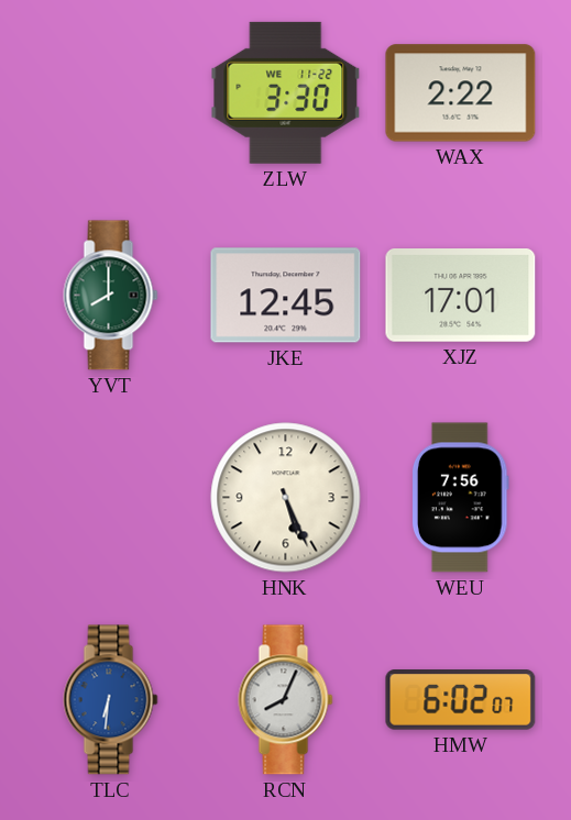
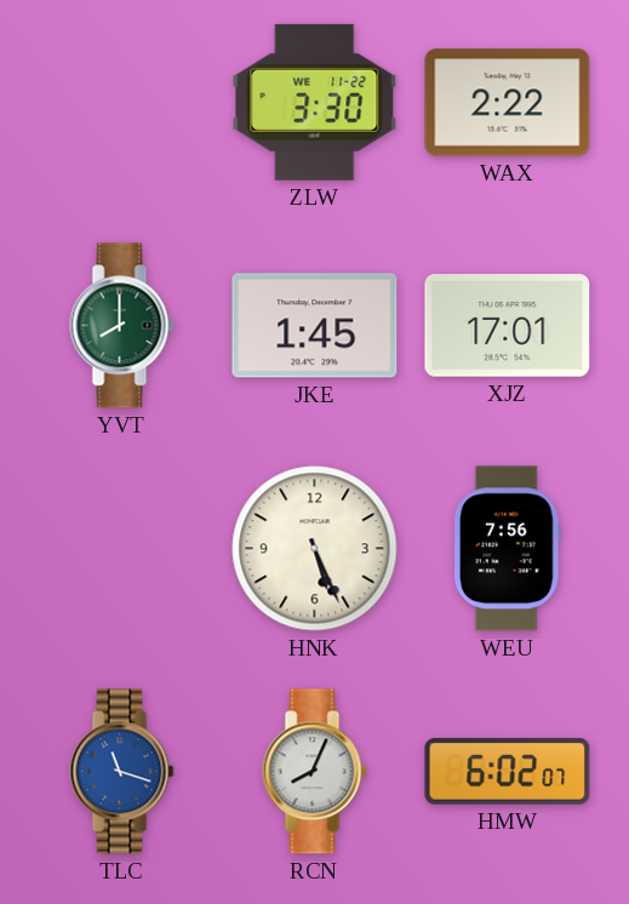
JKE: 12:45 -> 1:45 (315, 326)
TLC: 6:31 -> 11:18 (122, 772)
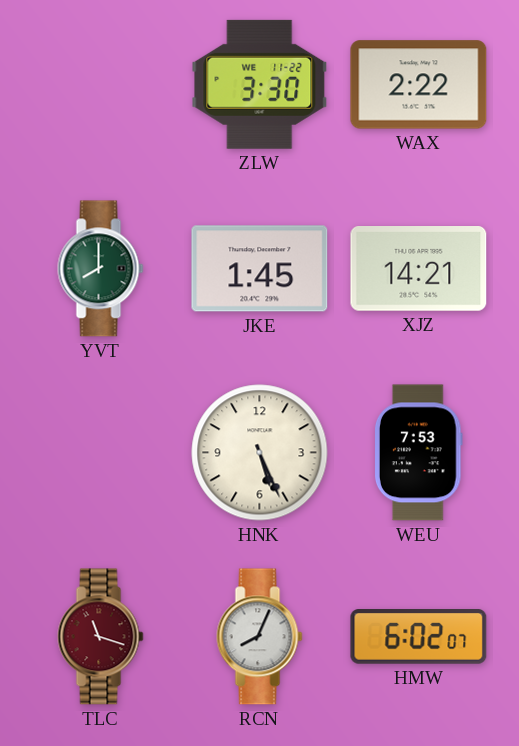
XJZ: 17:01 -> 14:21 (419, 269)
WEU: 7:56 -> 7:53 (418, 453)
TLC dial: blue -> burgundy (101, 637)
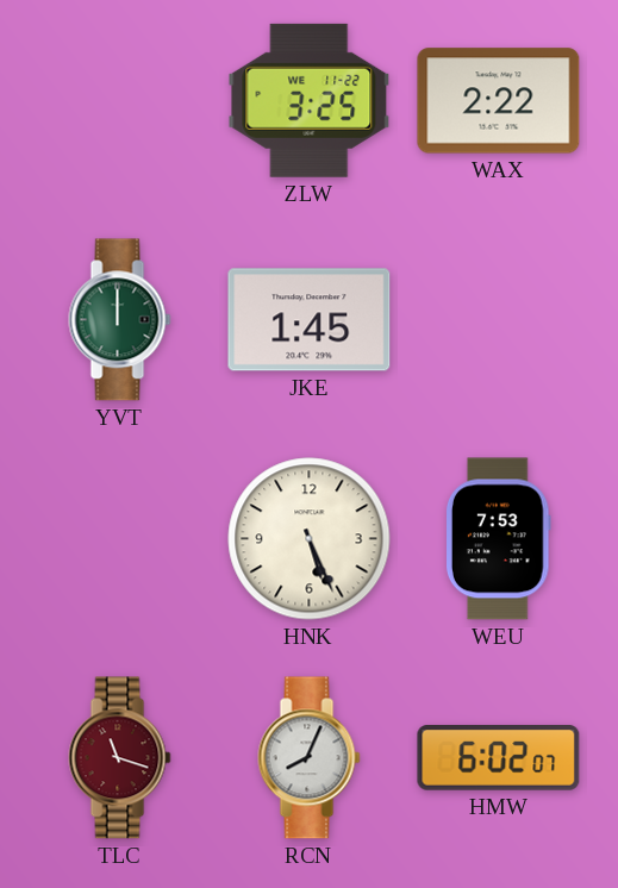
ZLW: 3:30 -> 3:25 (310, 100)
YVT: 8:00 -> 12:00 (120, 320)
XJZ: 14:21 -> none (419, 269)
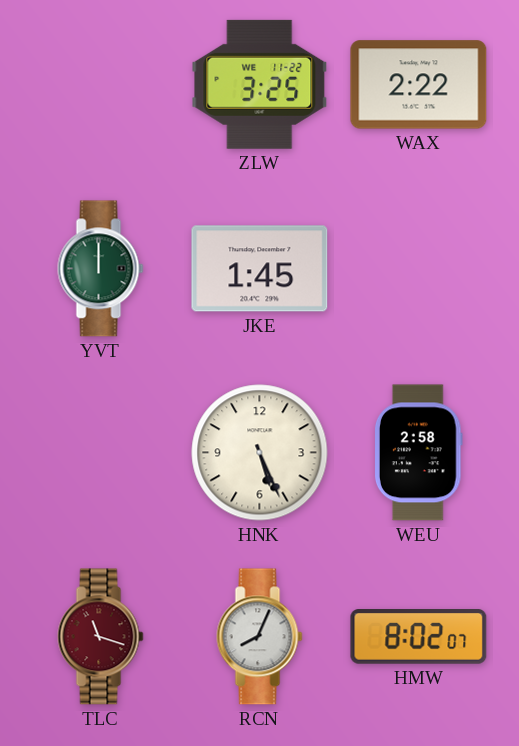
WEU: 7:53 -> 2:58 (418, 453)
HMW: 6:02 -> 8:02 (419, 637)
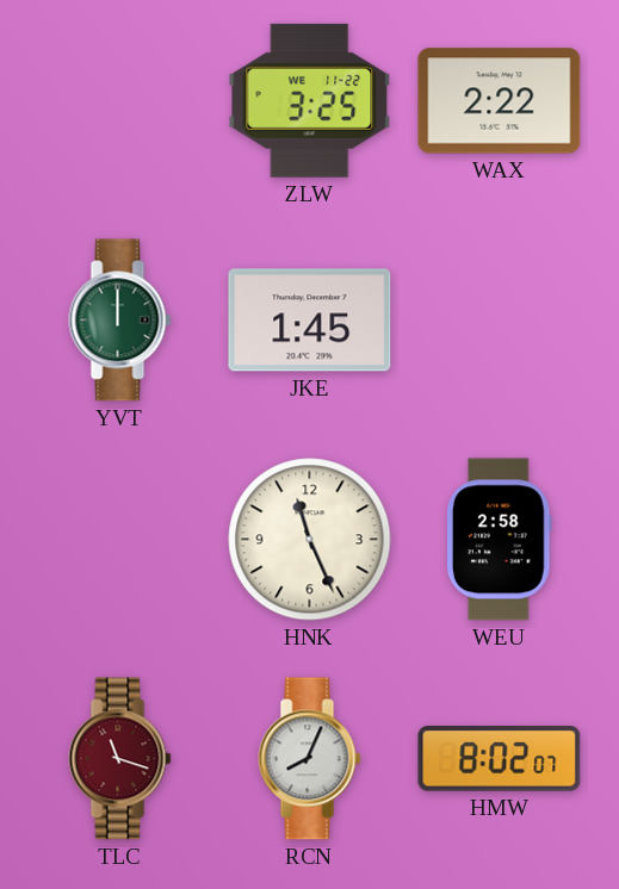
HNK: 5:26 -> 11:26 (310, 540)
